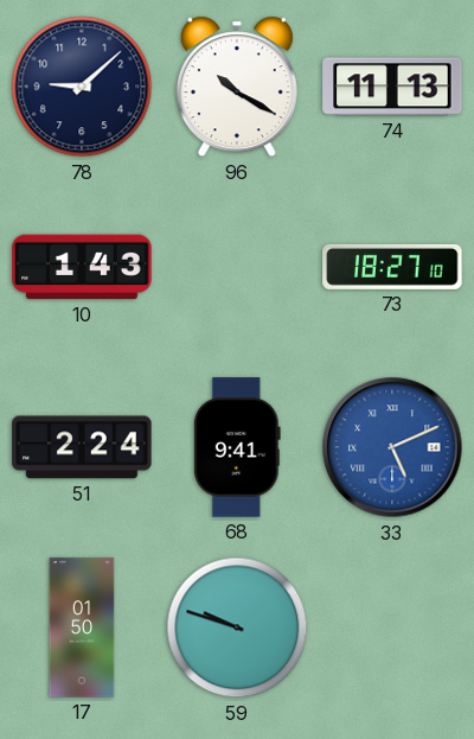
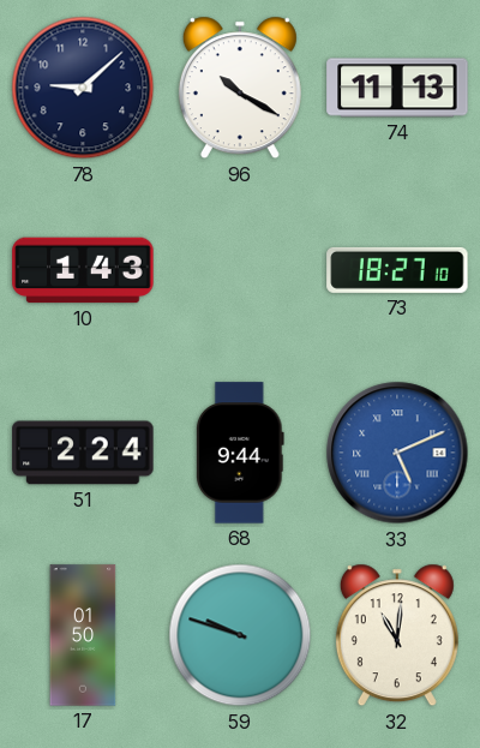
68: 9:41 -> 9:44 (240, 453)
32: none -> 11:01 (397, 635)
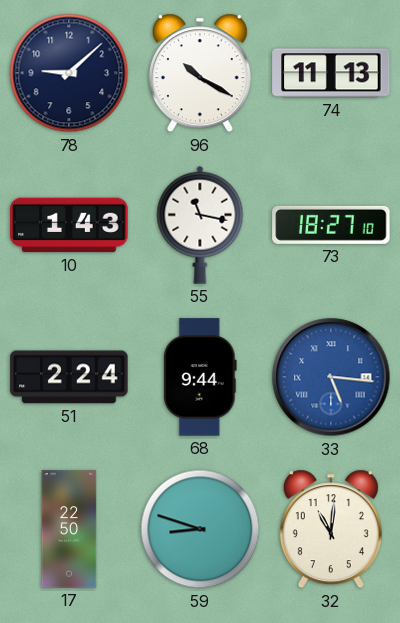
55: none -> 11:17 (200, 225)
33: 5:11 -> 5:16 (331, 377)
17: 01:50 -> 22:50 (69, 529)
59: 9:48 -> 8:48 (200, 529)
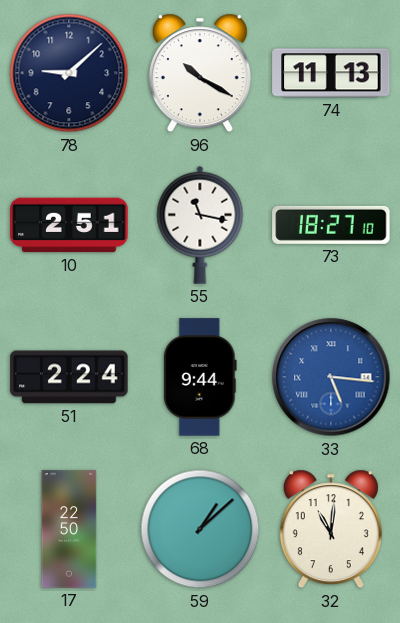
10: 1:43 -> 2:51 (69, 225)
59: 8:48 -> 1:08 (200, 529)
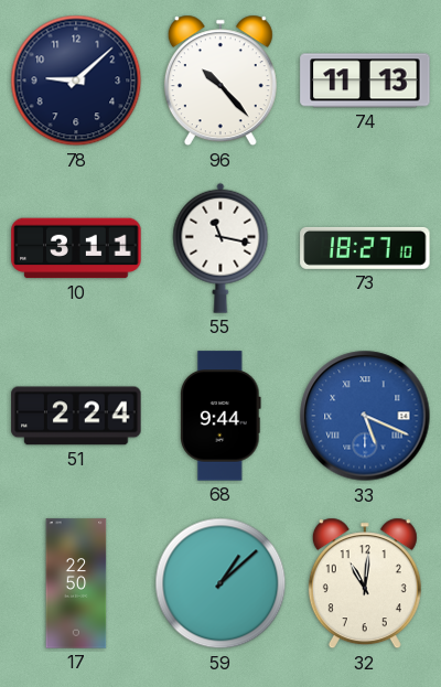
96: 10:20 -> 10:23 (220, 80)
10: 2:51 -> 3:11 (76, 248)
33: 5:16 -> 5:19 (365, 416)
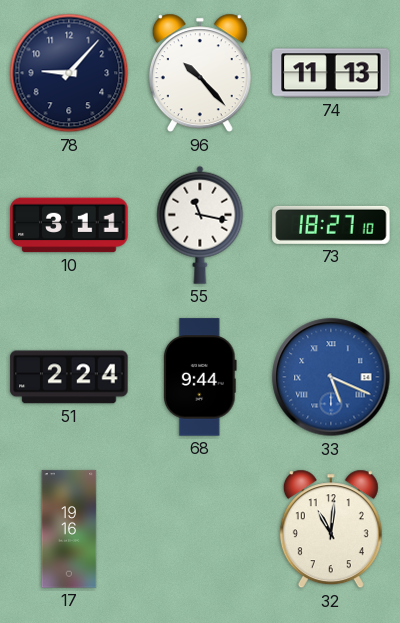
78: 9:08 -> 9:07 (69, 73)
17: 22:50 -> 19:16 (69, 529)
59: 1:08 -> none (220, 583)
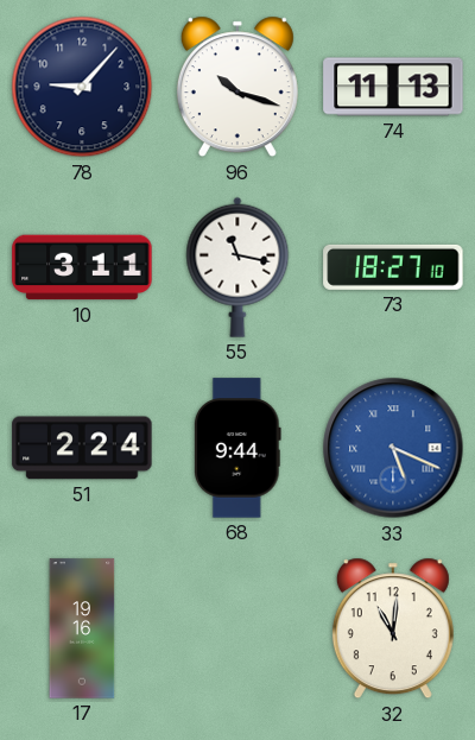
96: 10:23 -> 10:18 (237, 87)
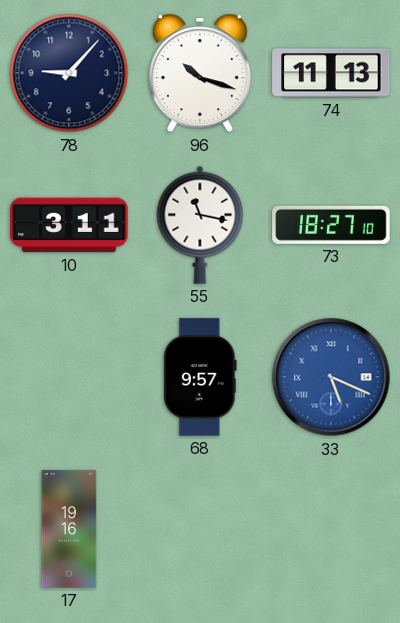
51: 2:24 -> none (82, 448)
68: 9:44 -> 9:57 (200, 377)
32: 11:01 -> none (393, 628)
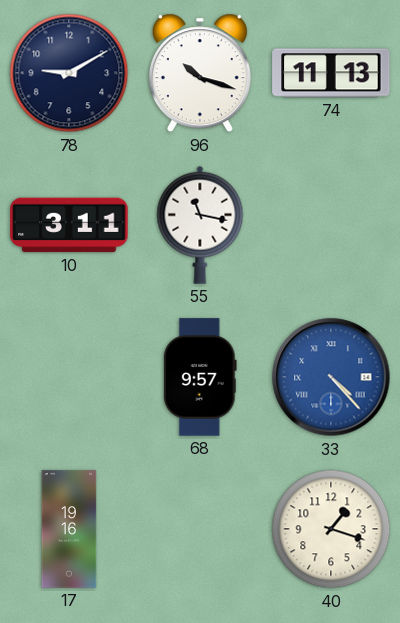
78: 9:07 -> 9:10 (69, 73)
73: 18:27 -> none (331, 225)
33: 5:19 -> 4:23 (331, 377)
40: none -> 1:18 (331, 529)
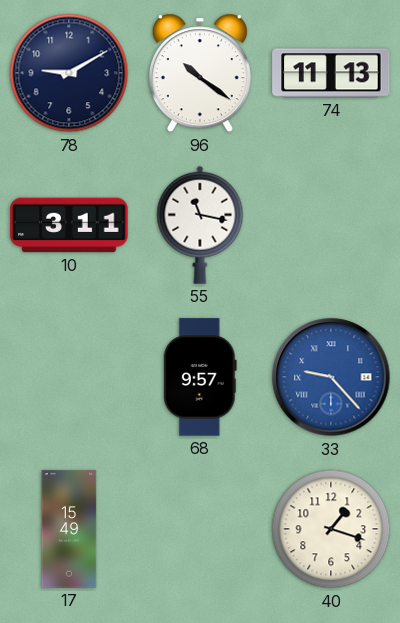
96: 10:18 -> 10:21 (200, 73)
33: 4:23 -> 9:23 (331, 377)
17: 19:16 -> 15:49 (69, 529)
